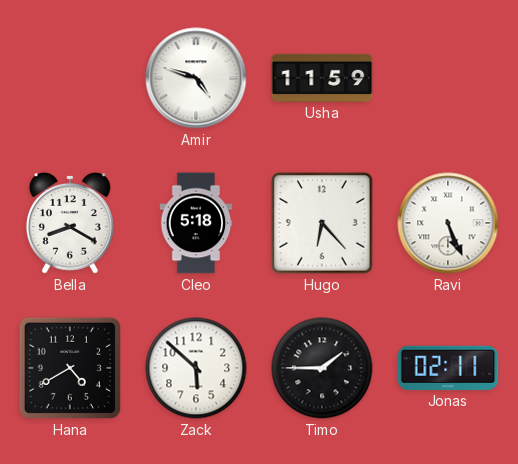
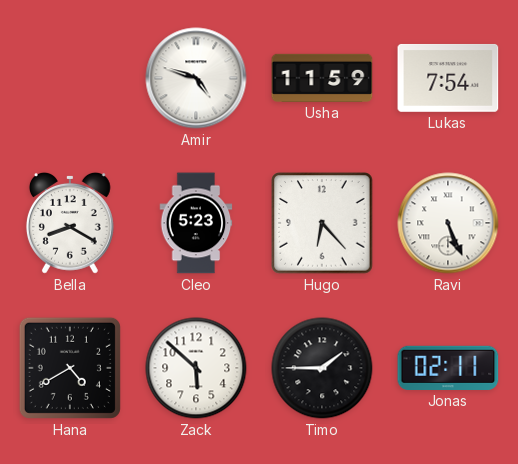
Lukas: none -> 7:54 (448, 78)
Cleo: 5:18 -> 5:23 (196, 223)
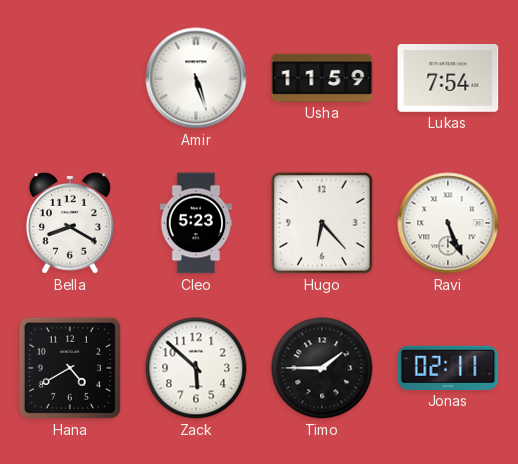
Amir: 4:48 -> 5:27 (196, 78)
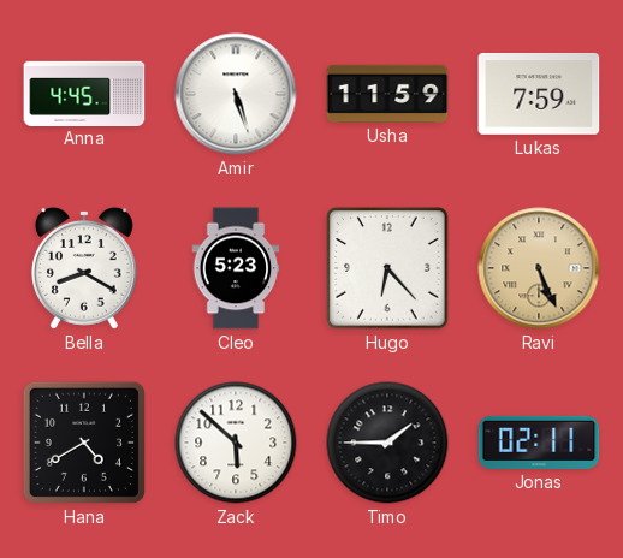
Anna: none -> 4:45 (84, 93)
Lukas: 7:54 -> 7:59 (539, 94)
Ravi dial: white -> champagne (539, 268)
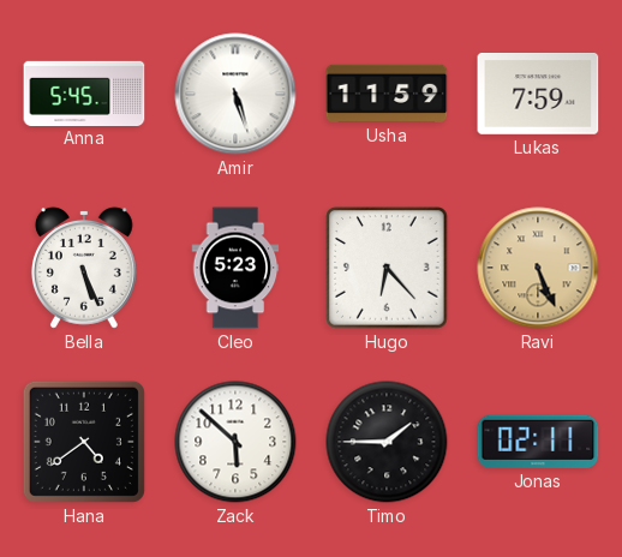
Anna: 4:45 -> 5:45 (84, 92)
Bella: 8:20 -> 5:26 (84, 268)
Hana: 4:40 -> 4:39 (84, 442)
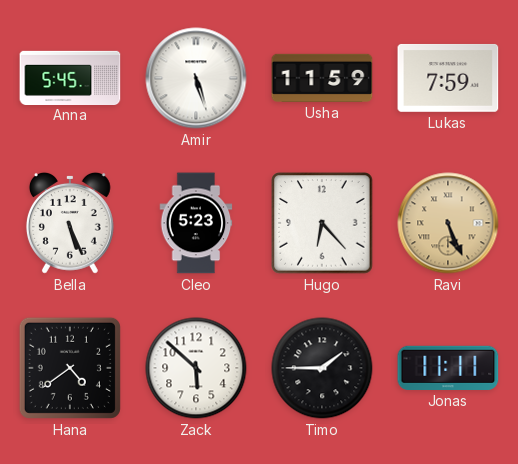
Jonas: 02:11 -> 11:11 (448, 368)
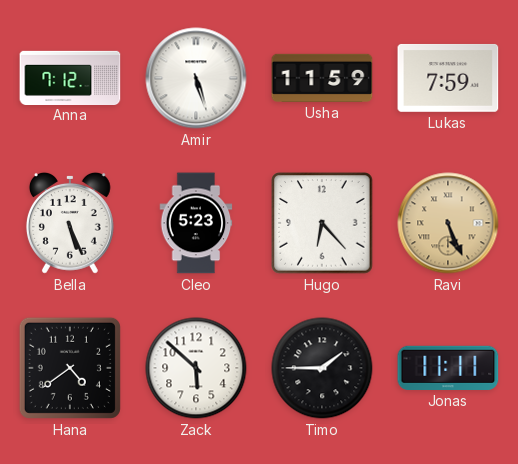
Anna: 5:45 -> 7:12 (70, 77)
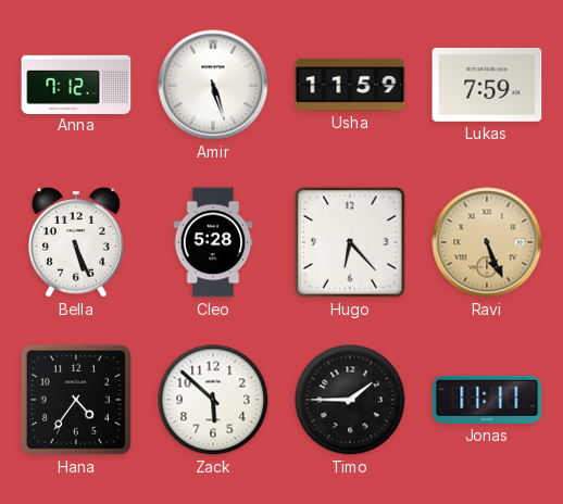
Cleo: 5:23 -> 5:28 (213, 242)
Hana: 4:39 -> 4:36 (76, 400)
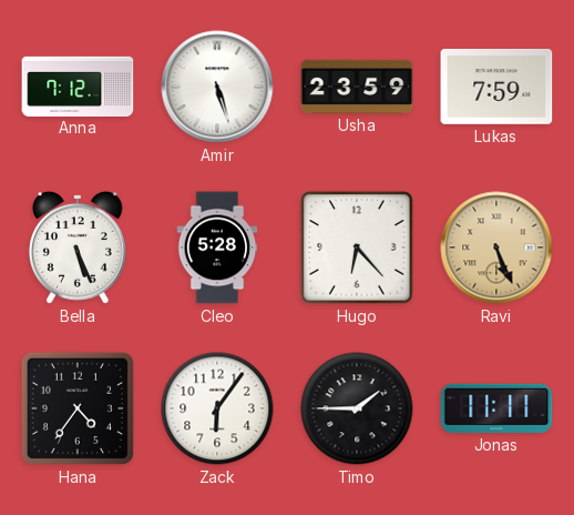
Usha: 11:59 -> 23:59 (357, 87)
Zack: 5:52 -> 6:06 (217, 408)
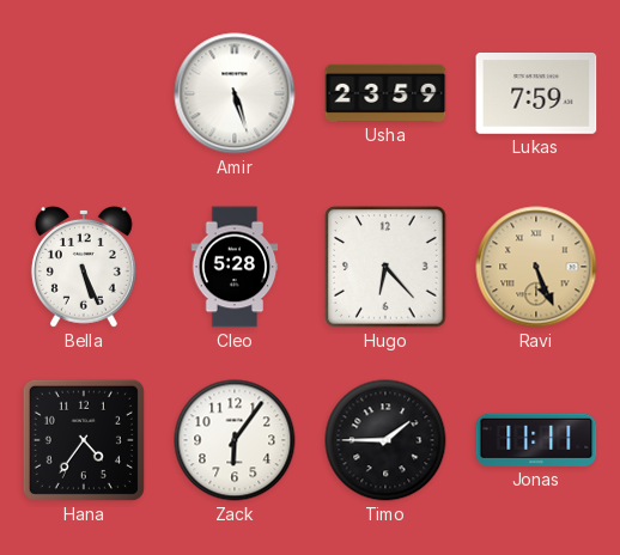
Anna: 7:12 -> none (78, 85)
